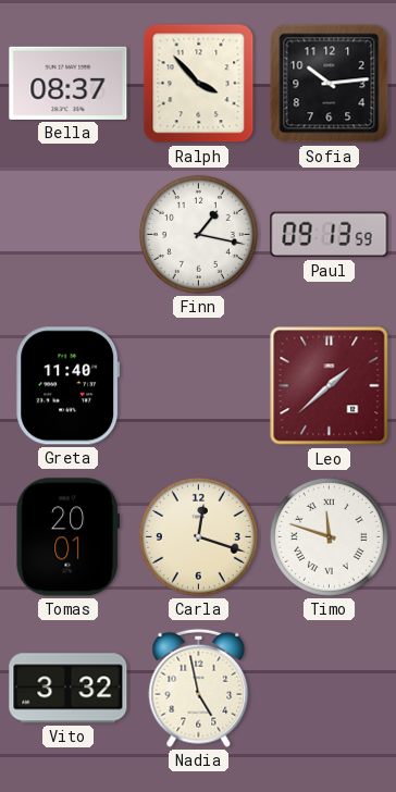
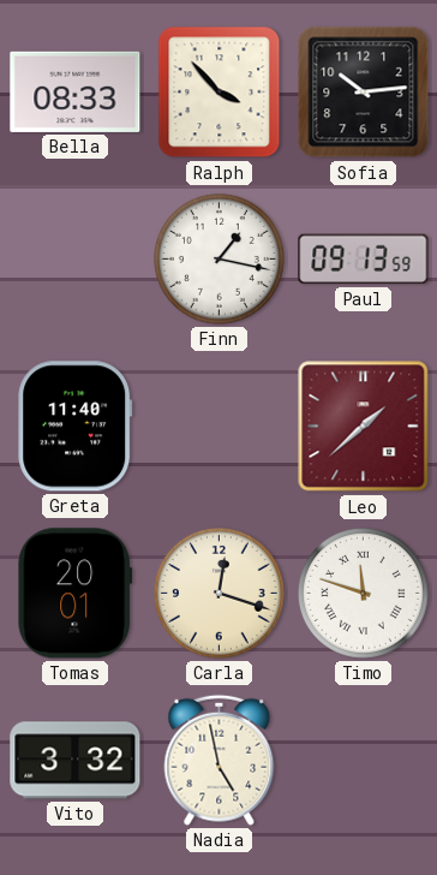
Bella: 08:37 -> 08:33 (76, 91)
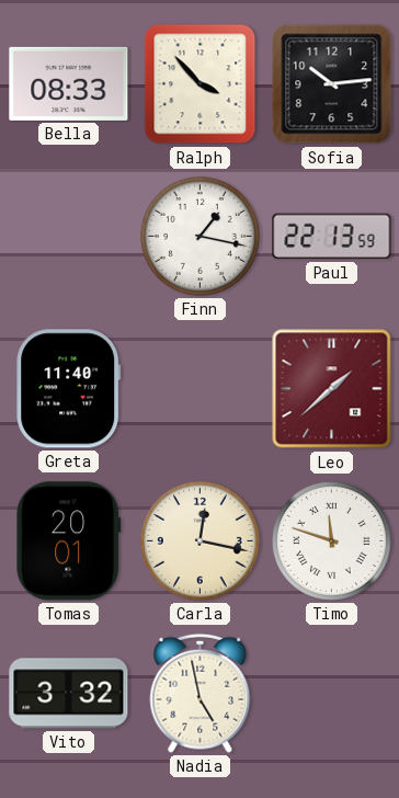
Paul: 09:13 -> 22:13 (332, 237)
Carla: 12:18 -> 12:17 (200, 540)
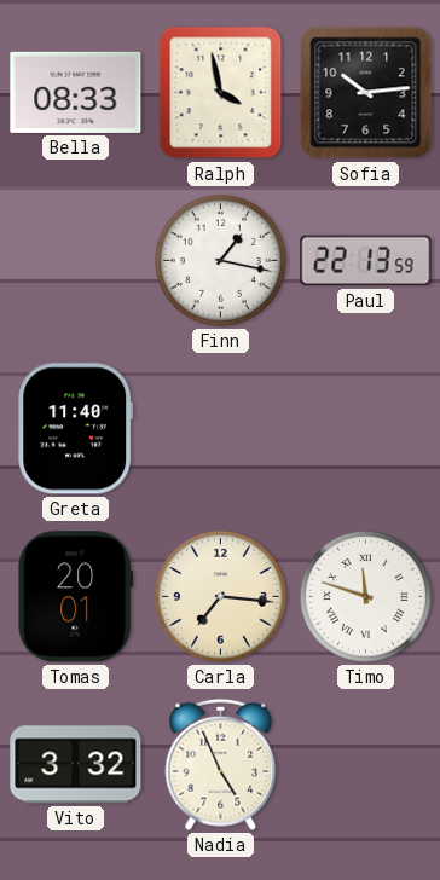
Ralph: 3:53 -> 3:58 (221, 93)
Leo: 1:38 -> none (332, 389)
Carla: 12:17 -> 7:16 (220, 596)
Nadia: 4:58 -> 4:56 (221, 764)
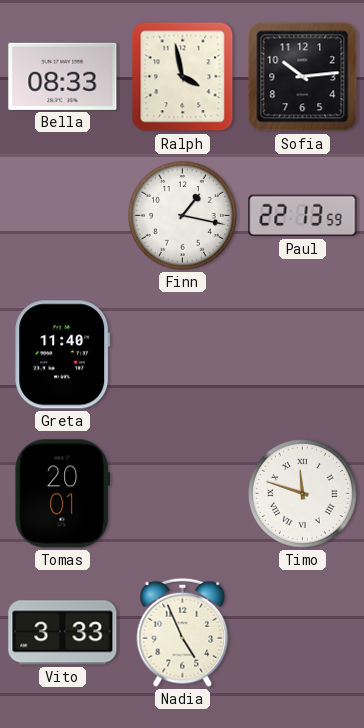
Carla: 7:16 -> none (220, 596)
Vito: 3:32 -> 3:33 (63, 633)
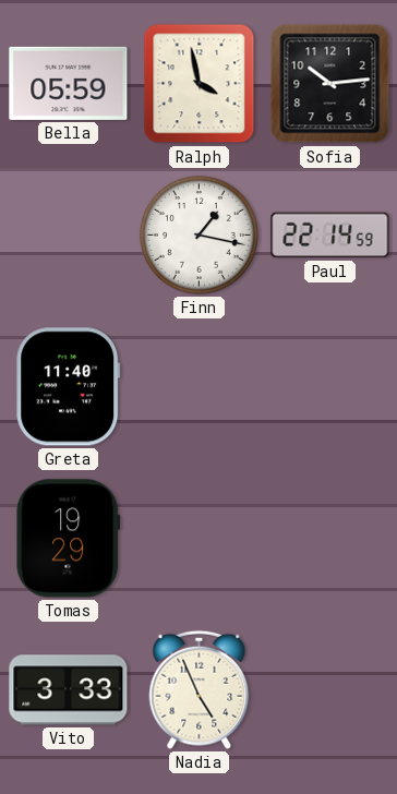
Bella: 08:33 -> 05:59 (69, 83)
Paul: 22:13 -> 22:14 (330, 236)
Tomas: 20:01 -> 19:29 (69, 539)
Timo: 11:48 -> none (302, 493)
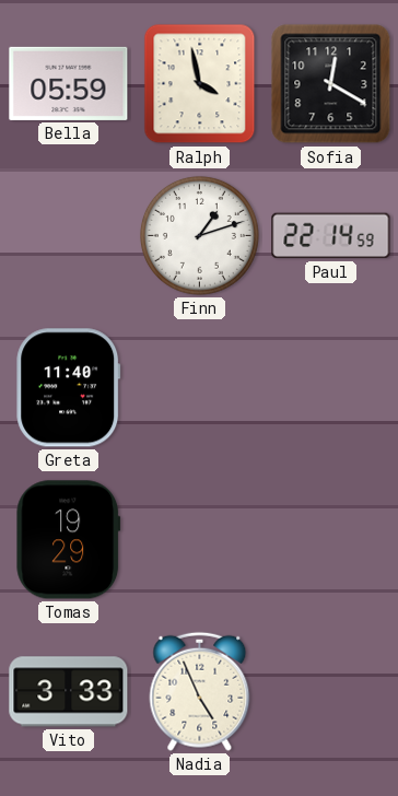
Sofia: 10:14 -> 12:20 (331, 84)
Finn: 1:17 -> 1:12 (199, 235)
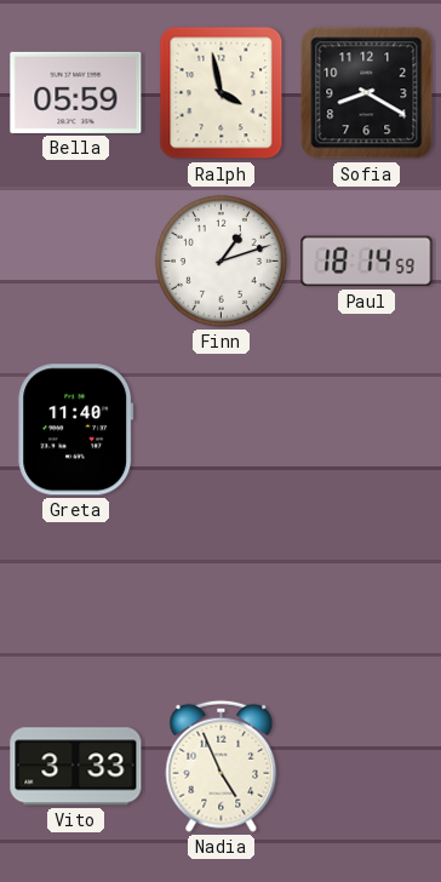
Sofia: 12:20 -> 8:20 (367, 93)
Paul: 22:14 -> 18:14 (367, 262)
Tomas: 19:29 -> none (69, 540)
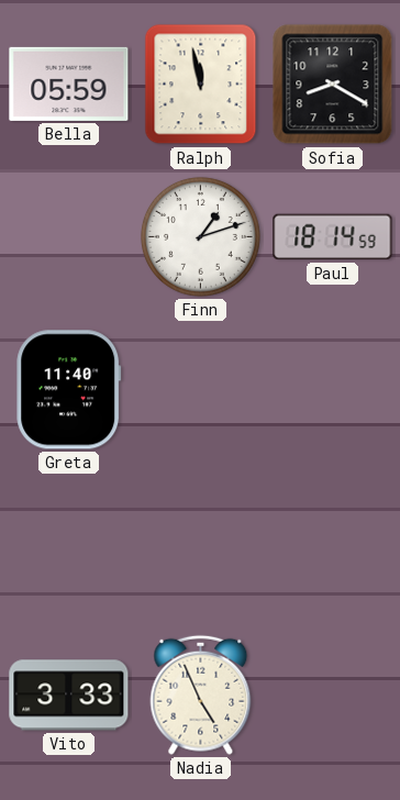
Ralph: 3:58 -> 11:58 (201, 85)
